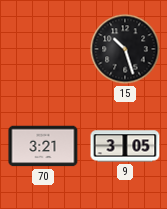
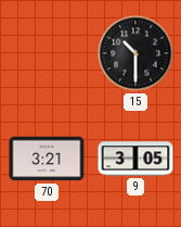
15: 10:27 -> 10:30 (135, 53)
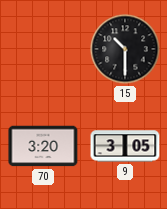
70: 3:21 -> 3:20 (43, 146)
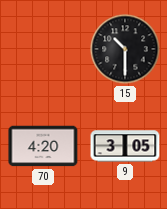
70: 3:20 -> 4:20 (43, 146)
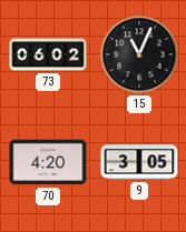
73: none -> 06:02 (48, 54)
15: 10:30 -> 11:04 (139, 54)
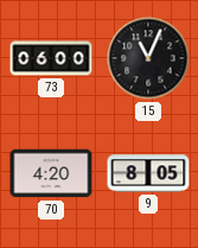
73: 06:02 -> 06:00 (51, 58)
9: 3:05 -> 8:05 (148, 173)
